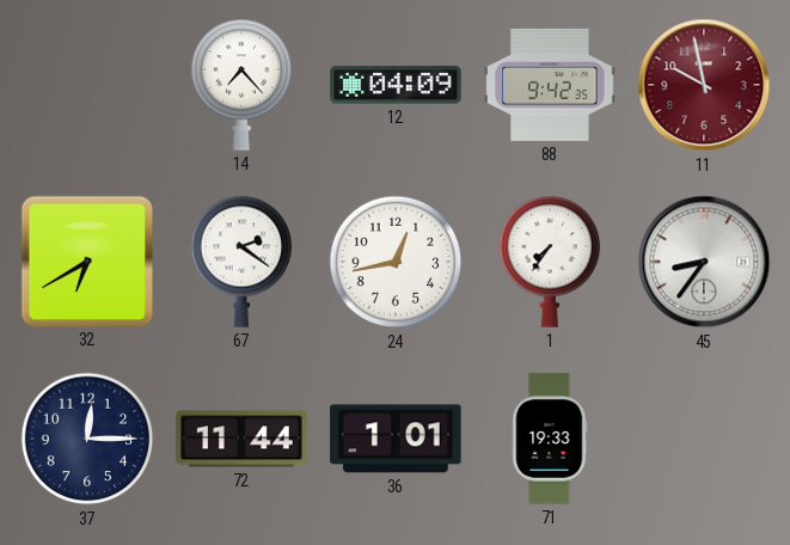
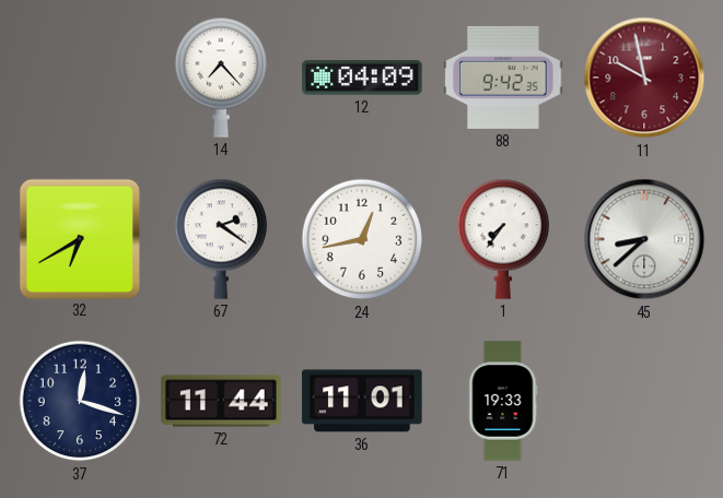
45: 8:36 -> 8:38 (644, 239)
37: 12:15 -> 12:18 (80, 401)
36: 1:01 -> 11:01 (362, 401)
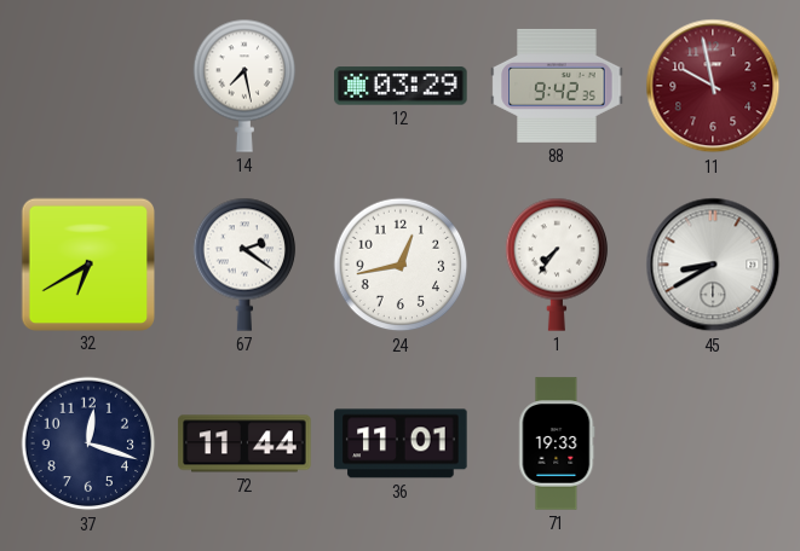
14: 7:23 -> 7:28 (244, 86)
12: 04:09 -> 03:29 (401, 86)
45: 8:38 -> 8:40 (713, 265)
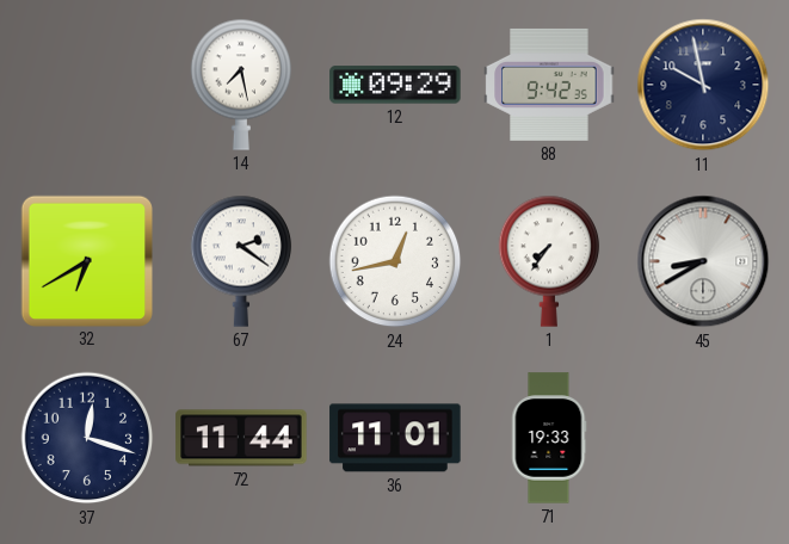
12: 03:29 -> 09:29 (395, 85)
11 dial: burgundy -> navy (703, 85)
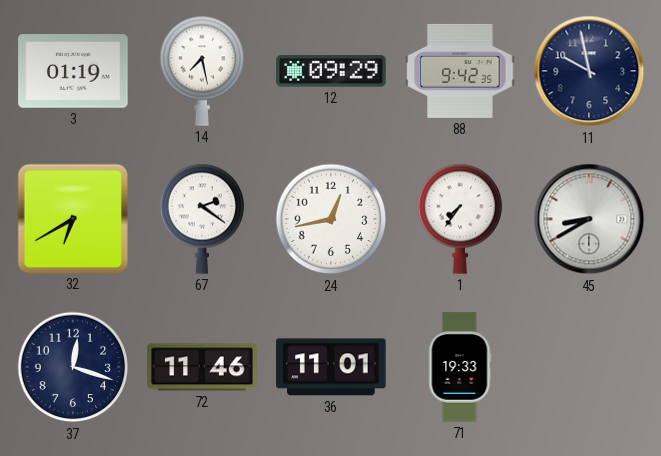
3: none -> 01:19 (73, 71)
72: 11:44 -> 11:46 (202, 367)
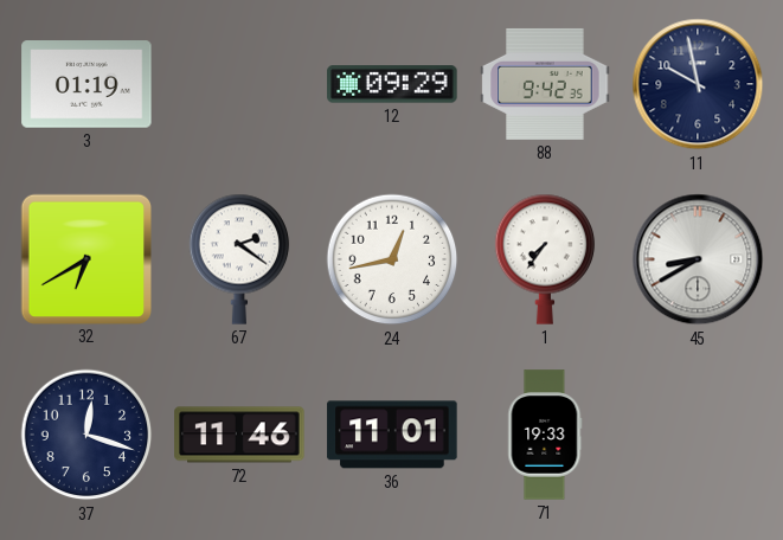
14: 7:28 -> none (202, 71)
